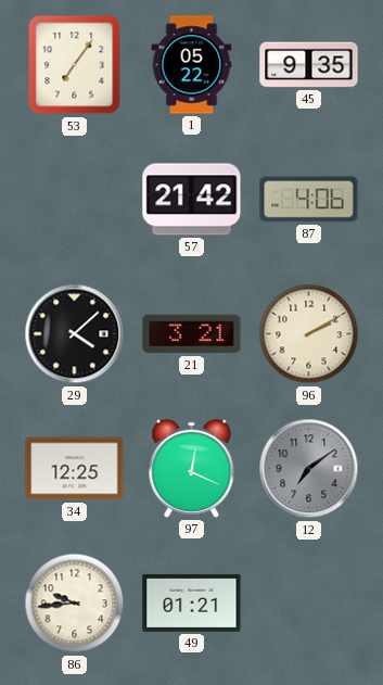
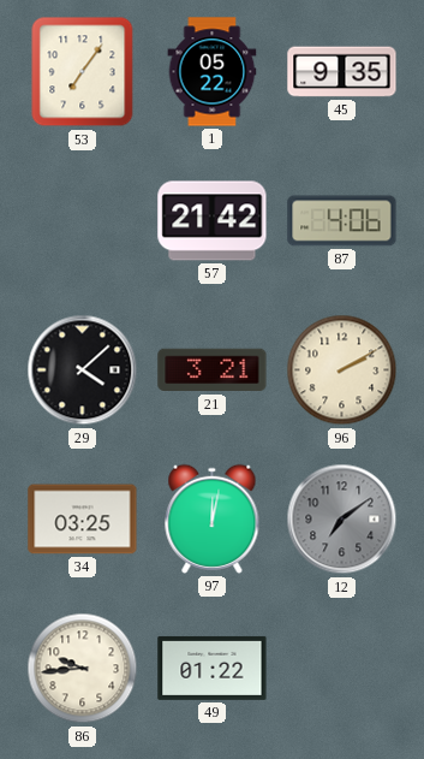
34: 12:25 -> 03:25 (83, 520)
97: 12:19 -> 12:02 (213, 518)
49: 01:21 -> 01:22 (213, 668)
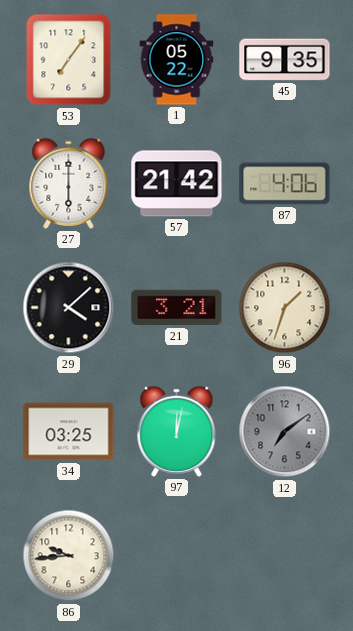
27: none -> 6:00 (69, 183)
96: 2:10 -> 1:33 (285, 308)
49: 01:22 -> none (213, 668)
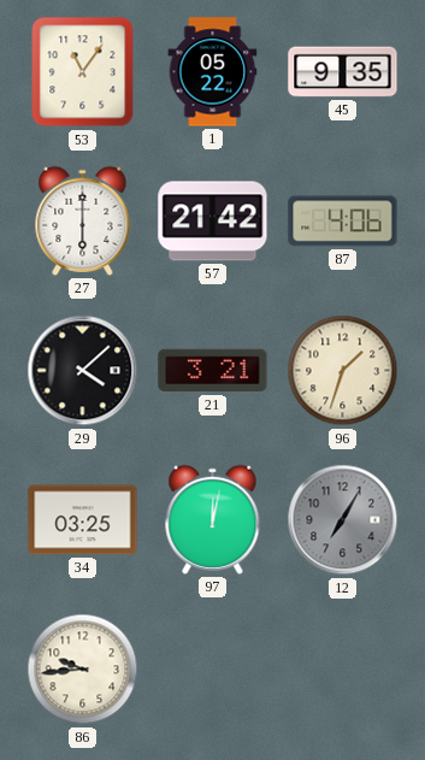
53: 7:06 -> 11:06 (83, 72)
12: 7:09 -> 7:05 (343, 520)
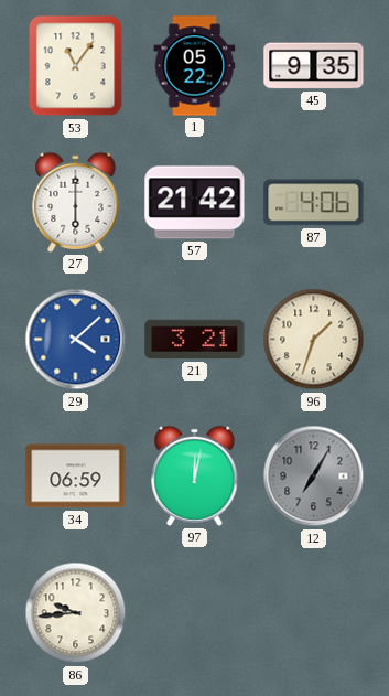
29 dial: black -> blue (76, 340)
34: 03:25 -> 06:59 (76, 477)
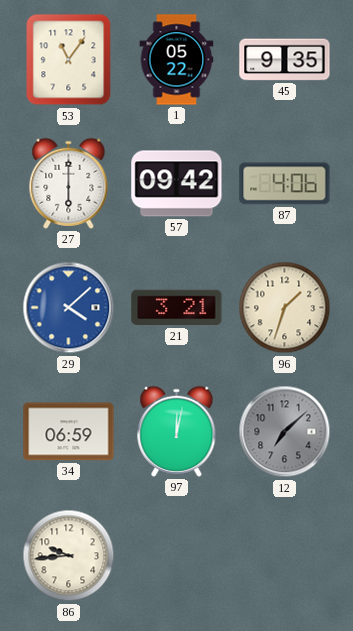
57: 21:42 -> 09:42 (177, 184)
12: 7:05 -> 7:08 (285, 432)
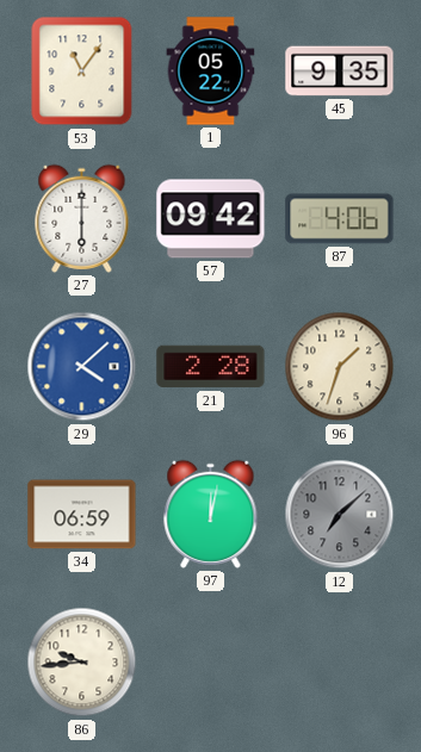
21: 3:21 -> 2:28 (211, 367)
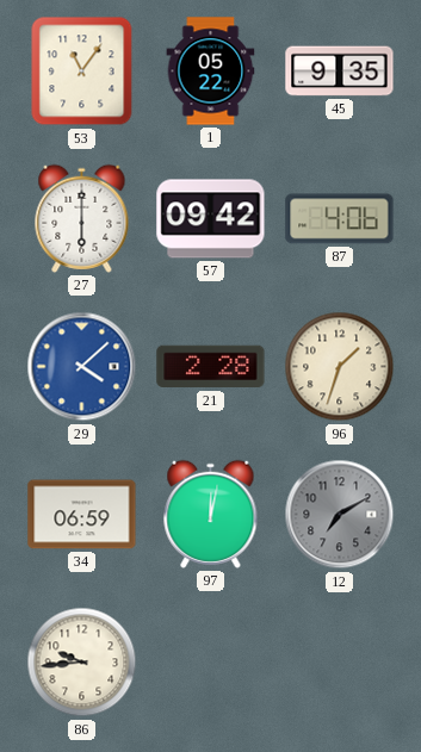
12: 7:08 -> 7:10 (340, 515)
